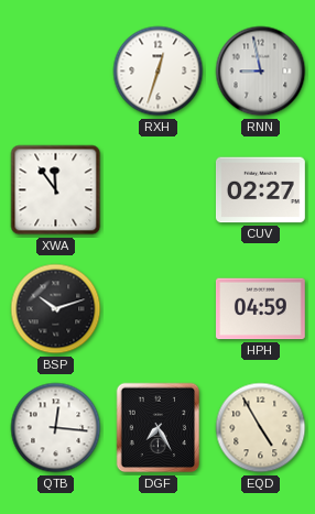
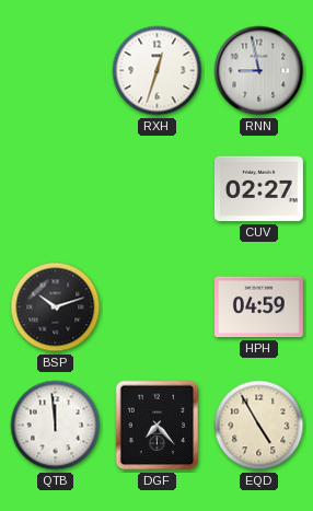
XWA: 11:54 -> none (56, 190)
QTB: 12:16 -> 11:59 (56, 426)
DGF: 7:25 -> 7:23 (158, 426)
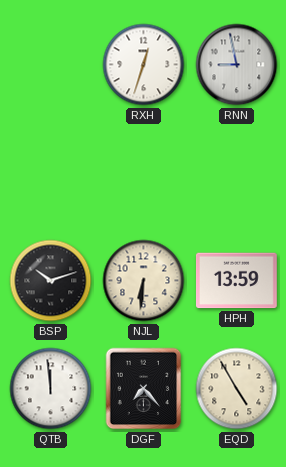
CUV: 02:27 -> none (258, 189)
NJL: none -> 6:31 (144, 281)
HPH: 04:59 -> 13:59 (236, 281)
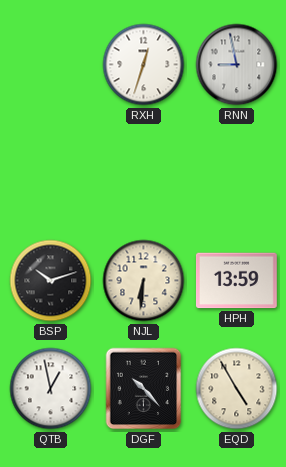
QTB: 11:59 -> 12:58 (51, 389)
DGF: 7:23 -> 10:23 (144, 389)
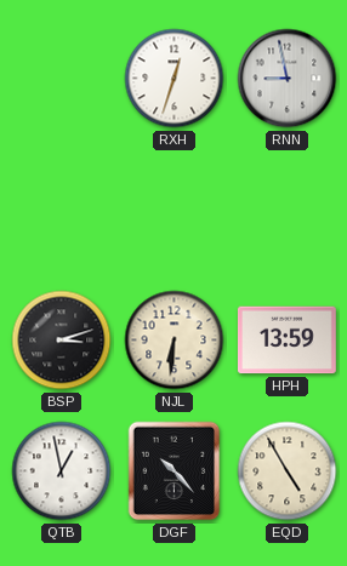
BSP: 10:12 -> 3:12 (62, 341)
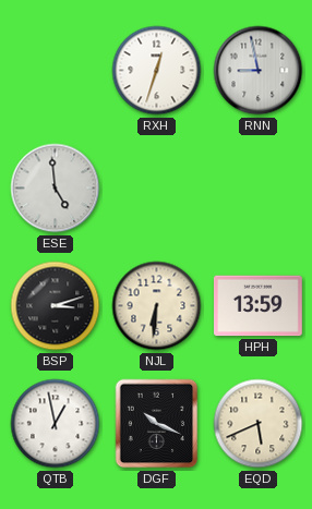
ESE: none -> 4:59 (56, 189)
DGF: 10:23 -> 10:19 (157, 424)
EQD: 4:55 -> 5:41 (259, 424)
